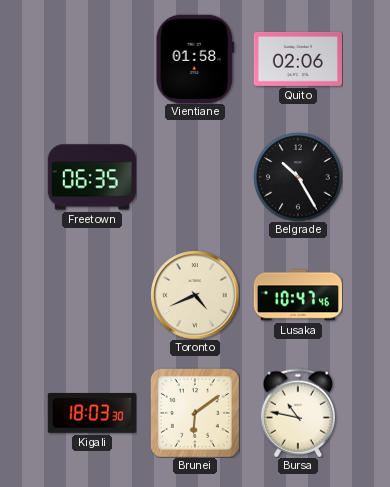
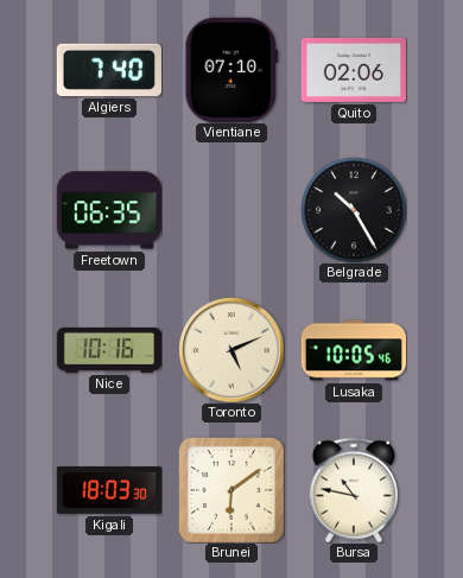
Algiers: none -> 7:40 (109, 70)
Vientiane: 01:58 -> 07:10 (231, 70)
Nice: none -> 10:16 (108, 350)
Toronto: 4:41 -> 5:11 (231, 350)
Lusaka: 10:47 -> 10:05 (353, 350)
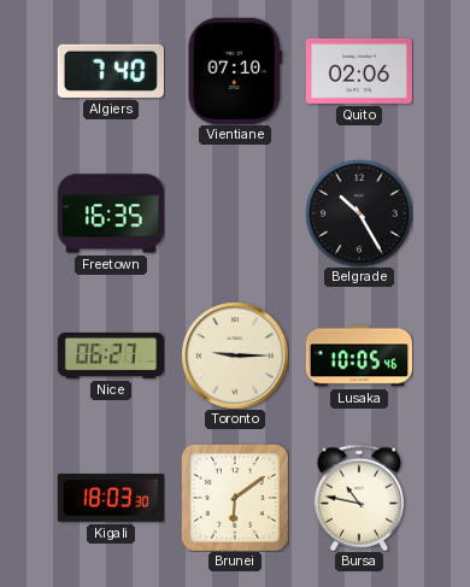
Freetown: 06:35 -> 16:35 (110, 213)
Nice: 10:16 -> 06:27 (110, 356)
Toronto: 5:11 -> 9:15 (235, 356)
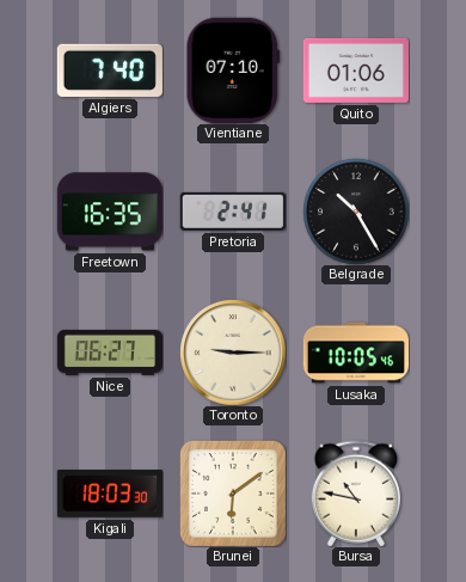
Quito: 02:06 -> 01:06 (355, 71)
Pretoria: none -> 2:41 (233, 212)
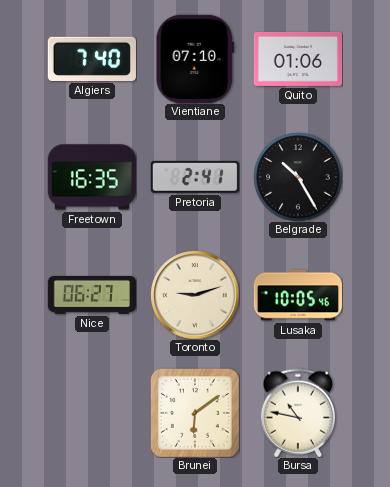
Toronto: 9:15 -> 9:12 (195, 295)
Kigali: 18:03 -> none (109, 495)
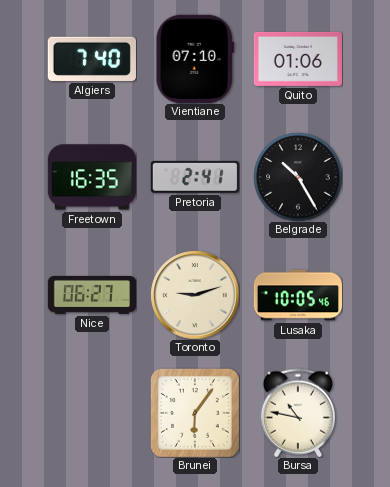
Brunei: 6:09 -> 6:06 (195, 413)
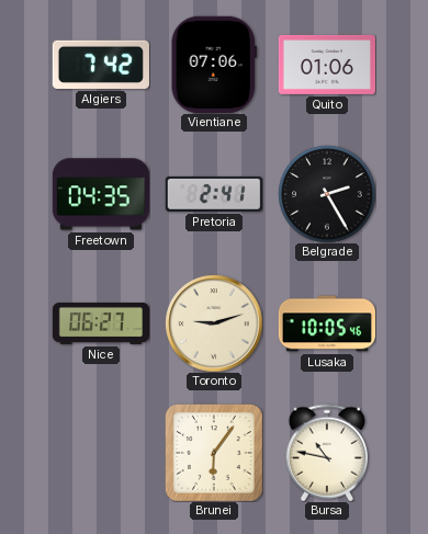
Algiers: 7:40 -> 7:42 (101, 65)
Vientiane: 07:10 -> 07:06 (214, 65)
Freetown: 16:35 -> 04:35 (100, 194)
Belgrade: 10:25 -> 2:25 (327, 194)
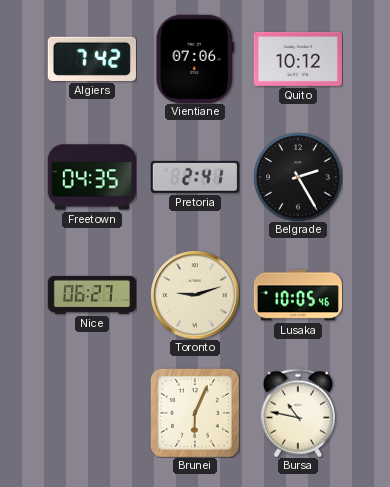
Quito: 01:06 -> 10:12 (297, 59)
Brunei: 6:06 -> 6:04 (195, 413)
